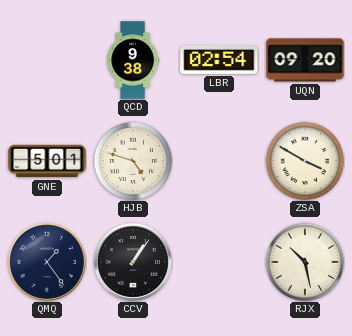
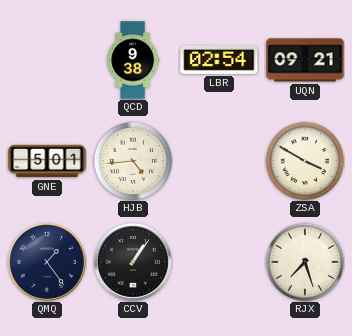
UQN: 09:20 -> 09:21 (305, 60)
HJB: 4:48 -> 4:44 (133, 161)
RJX: 10:28 -> 7:27 (305, 262)
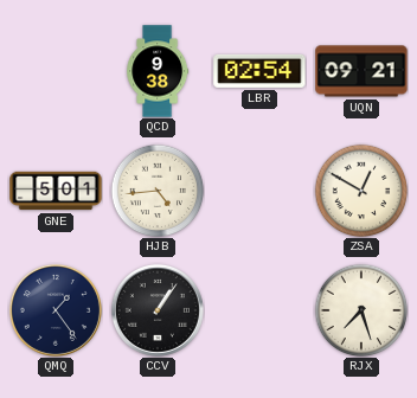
ZSA: 3:50 -> 12:50 (361, 191)
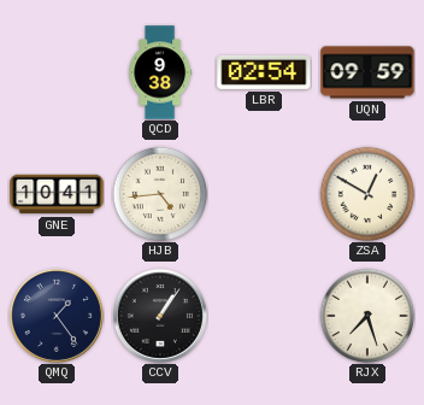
UQN: 09:21 -> 09:59 (367, 72)
GNE: 5:01 -> 10:41 (57, 194)
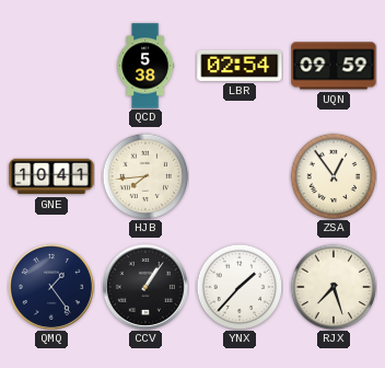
QCD: 9:38 -> 5:38 (145, 66)
HJB: 4:44 -> 7:44 (145, 176)
ZSA: 12:50 -> 12:54 (334, 176)
YNX: none -> 1:37 (240, 287)
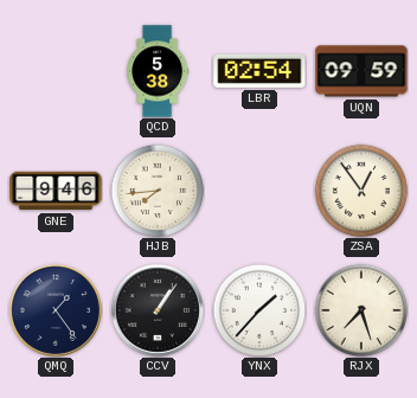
GNE: 10:41 -> 9:46 (56, 191)
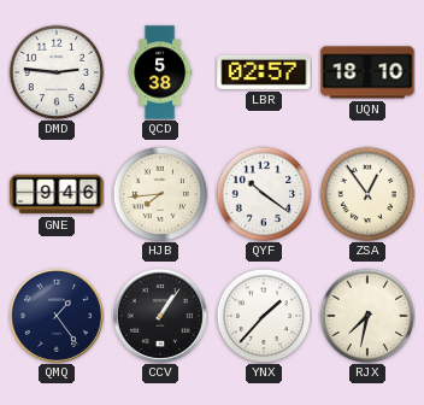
DMD: none -> 2:46 (57, 72)
LBR: 02:54 -> 02:57 (264, 72)
UQN: 09:59 -> 18:10 (367, 72)
QYF: none -> 10:21 (264, 194)
RJX: 7:27 -> 7:32 (367, 316)
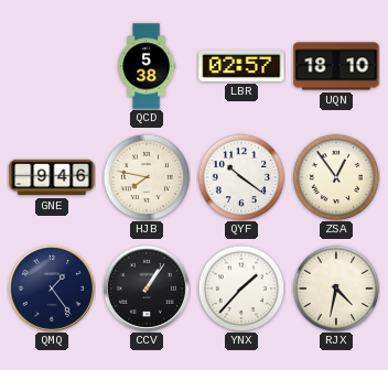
DMD: 2:46 -> none (57, 72)
HJB: 7:44 -> 7:47 (147, 177)
RJX: 7:32 -> 4:32 (336, 289)
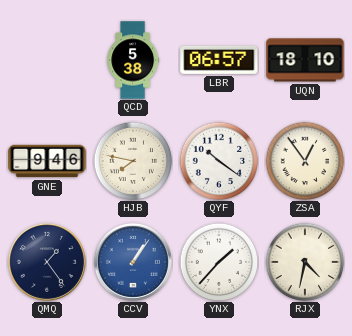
LBR: 02:57 -> 06:57 (219, 60)
CCV dial: black -> blue (133, 262)
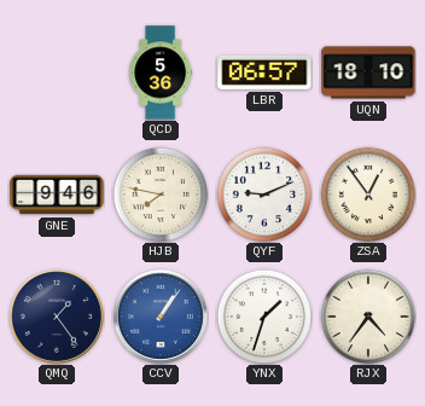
QCD: 5:38 -> 5:36 (161, 72)
QYF: 10:21 -> 9:11 (264, 195)
YNX: 1:37 -> 1:33 (264, 317)
RJX: 4:32 -> 4:36 (368, 317)
